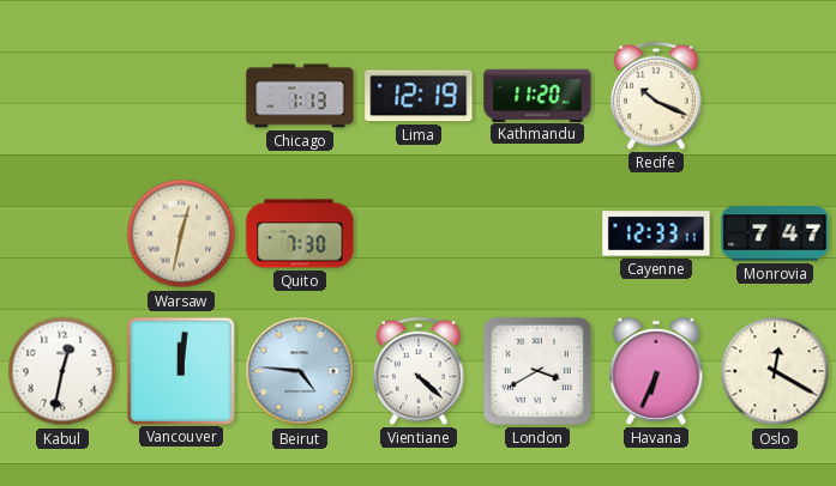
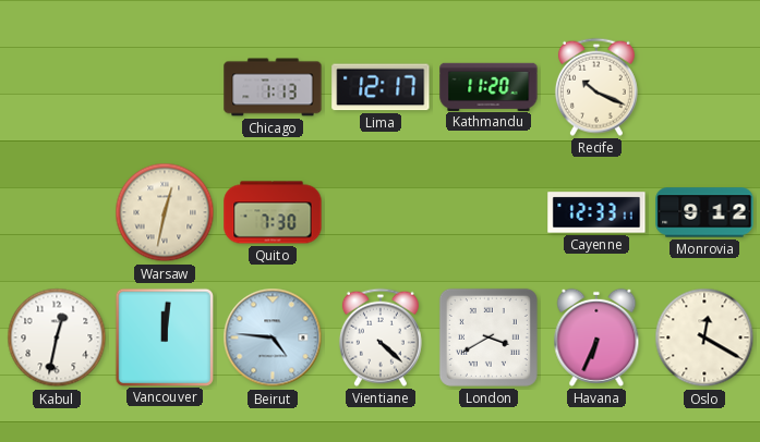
Lima: 12:19 -> 12:17 (381, 87)
Monrovia: 7:47 -> 9:12 (704, 212)
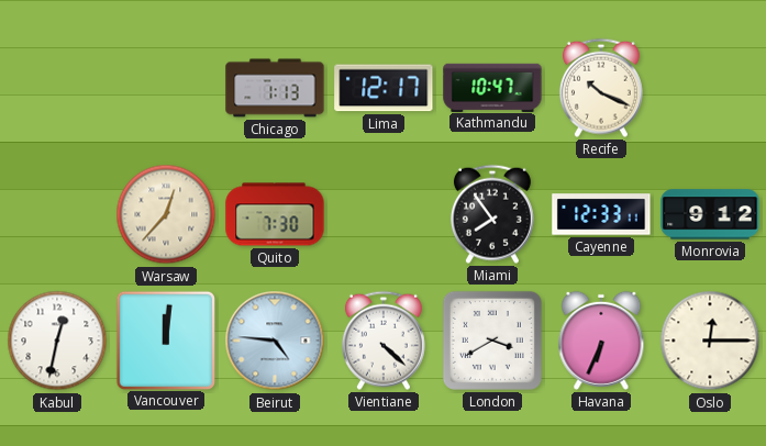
Kathmandu: 11:20 -> 10:47 (492, 87)
Warsaw: 12:32 -> 12:37 (166, 214)
Miami: none -> 7:54 (492, 214)
Oslo: 12:20 -> 12:15 (710, 341)
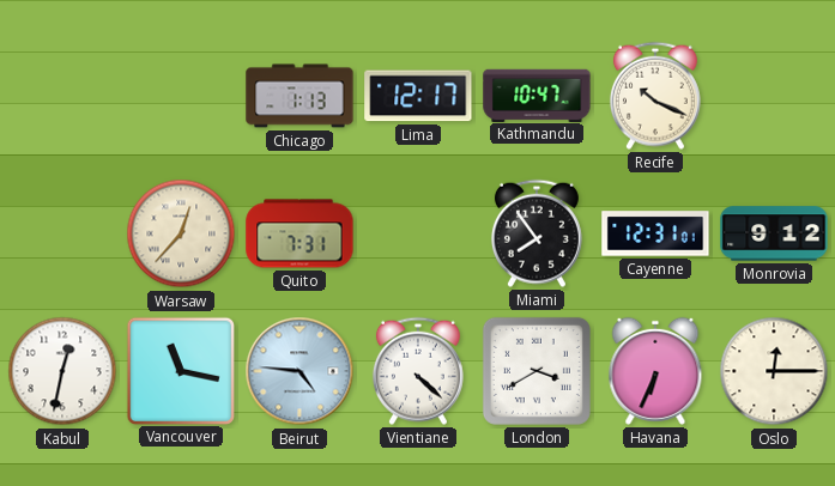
Quito: 7:30 -> 7:31 (299, 233)
Cayenne: 12:33 -> 12:31 (655, 233)
Vancouver: 12:01 -> 11:17 (180, 370)
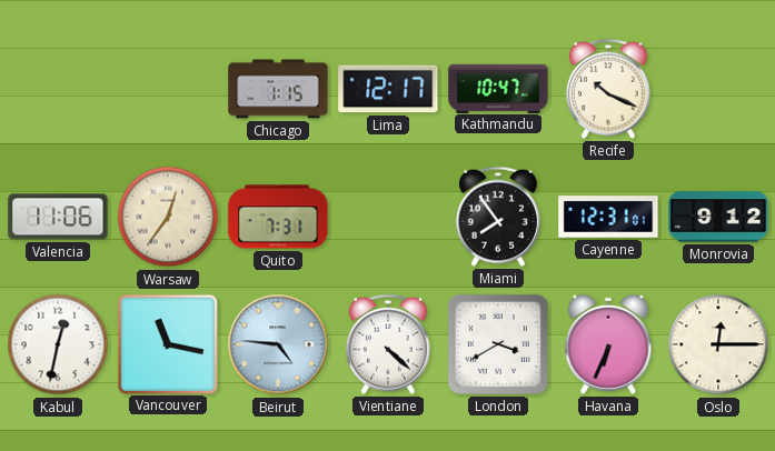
Chicago: 1:13 -> 1:15 (278, 89)
Valencia: none -> 11:06 (58, 217)
Warsaw: 12:37 -> 12:36 (168, 217)
